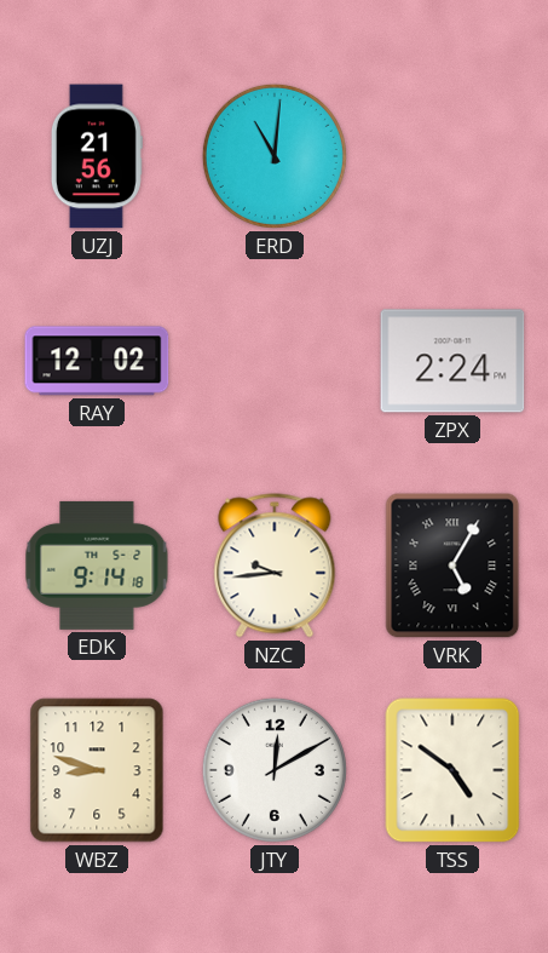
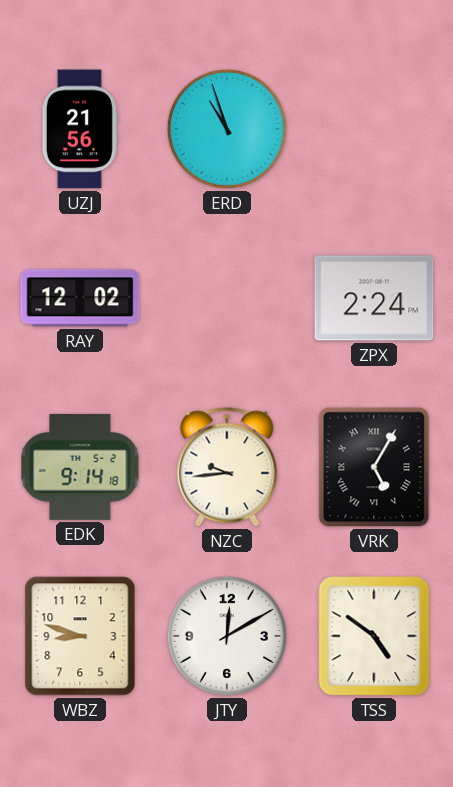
ERD: 11:01 -> 10:57 (227, 129)
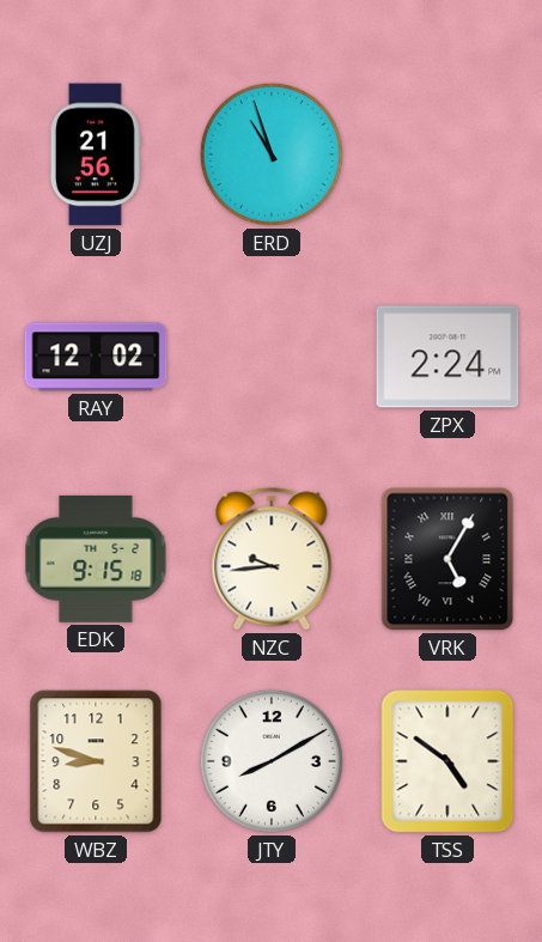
EDK: 9:14 -> 9:15 (96, 559)
JTY: 12:10 -> 8:10 (272, 761)
